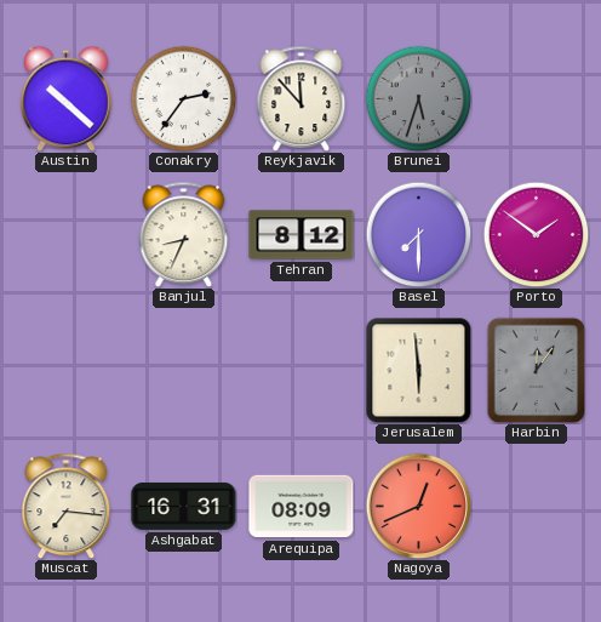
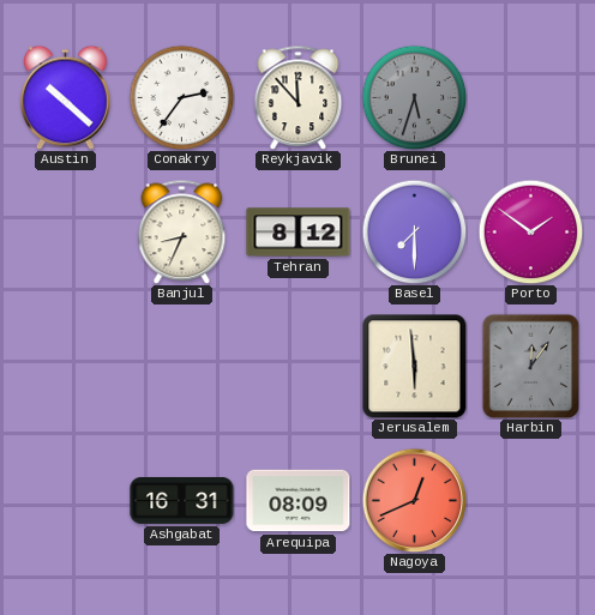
Muscat: 7:16 -> none (67, 506)
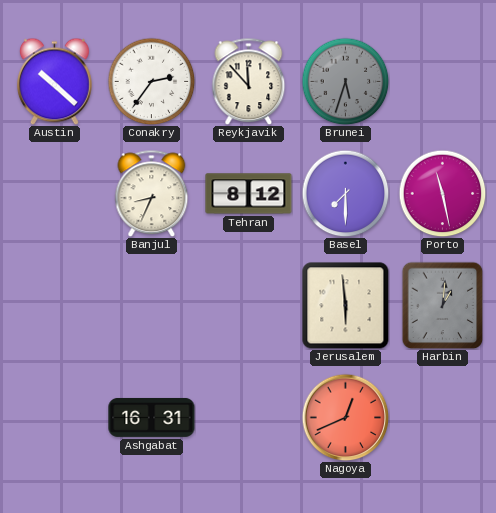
Porto: 1:51 -> 11:28 (442, 193)
Harbin: 12:06 -> 1:01 (443, 305)
Arequipa: 08:09 -> none (299, 501)
